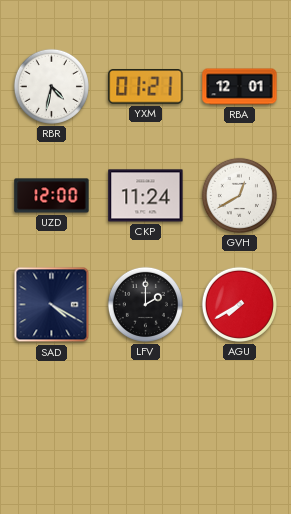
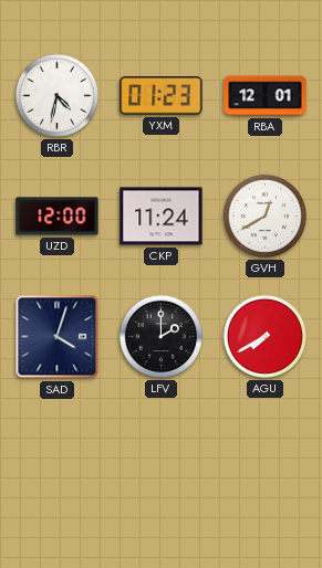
YXM: 01:21 -> 01:23 (162, 96)
SAD: 4:20 -> 4:03 (58, 337)
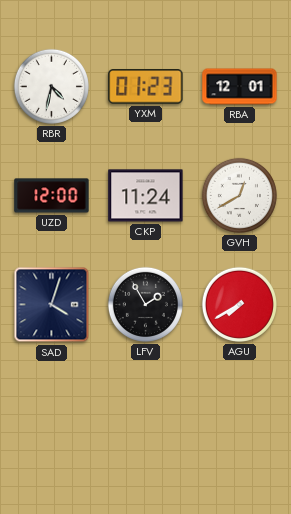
LFV: 2:00 -> 1:55 (145, 304)
